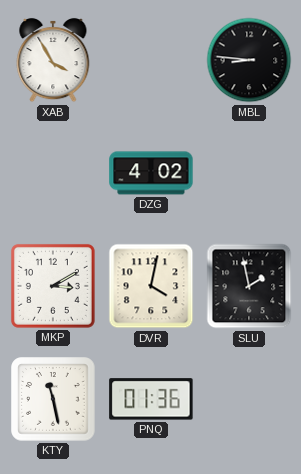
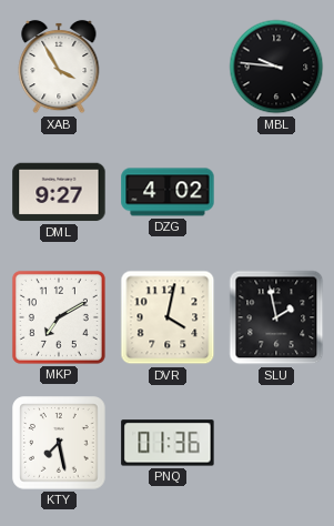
MBL: 8:46 -> 9:46 (276, 67)
DML: none -> 9:27 (59, 192)
MKP: 3:10 -> 7:10 (59, 317)
KTY: 11:28 -> 7:28 (59, 443)
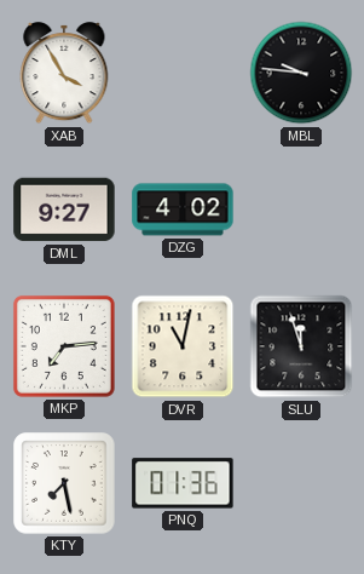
MKP: 7:10 -> 7:14 (64, 346)
DVR: 4:02 -> 11:02 (183, 346)
SLU: 1:58 -> 11:57 (301, 346)
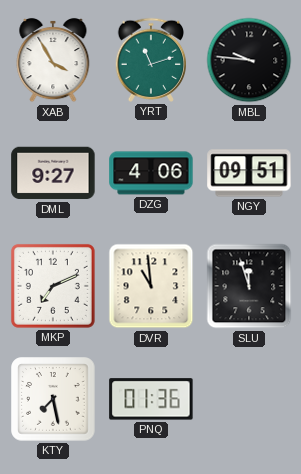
YRT: none -> 11:12 (150, 60)
DZG: 4:02 -> 4:06 (151, 173)
NGY: none -> 09:51 (249, 173)
MKP: 7:14 -> 7:11 (53, 286)
DVR: 11:02 -> 10:59 (151, 286)
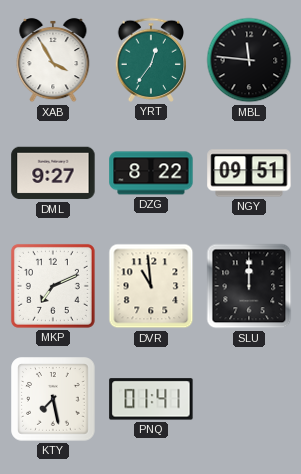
YRT: 11:12 -> 12:36 (150, 60)
MBL: 9:46 -> 11:46 (249, 60)
DZG: 4:06 -> 8:22 (151, 173)
SLU: 11:57 -> 12:00 (249, 286)
PNQ: 01:36 -> 01:41 (151, 399)
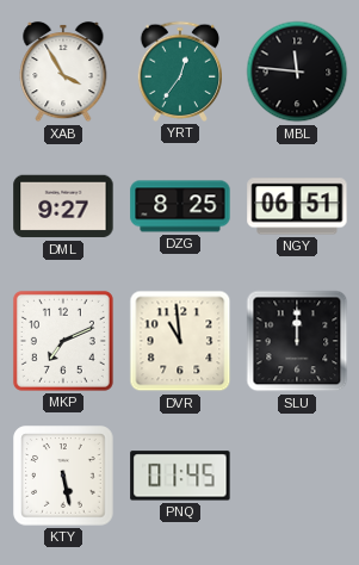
DZG: 8:22 -> 8:25 (180, 206)
NGY: 09:51 -> 06:51 (297, 206)
KTY: 7:28 -> 5:28 (63, 476)
PNQ: 01:41 -> 01:45 (180, 476)
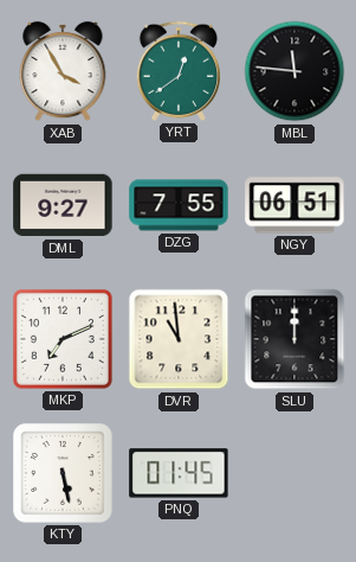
YRT: 12:36 -> 12:39 (177, 71)
DZG: 8:25 -> 7:55 (179, 205)
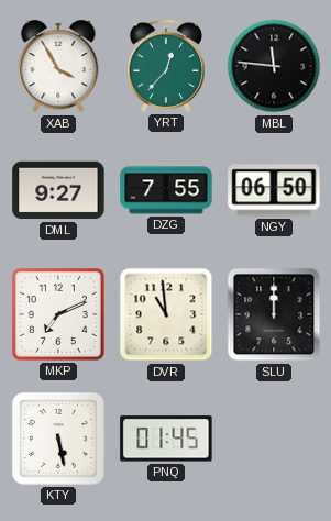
YRT: 12:39 -> 12:37 (165, 66)
NGY: 06:51 -> 06:50 (274, 190)
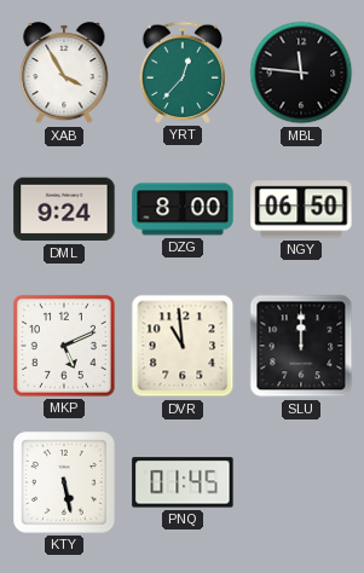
DML: 9:27 -> 9:24 (64, 209)
DZG: 7:55 -> 8:00 (183, 209)
MKP: 7:11 -> 5:11 (64, 346)
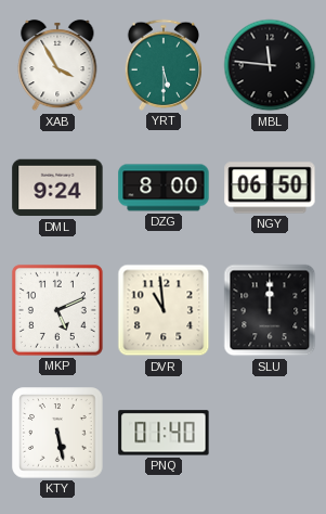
YRT: 12:37 -> 5:30 (162, 65)
PNQ: 01:45 -> 01:40 (164, 433)
